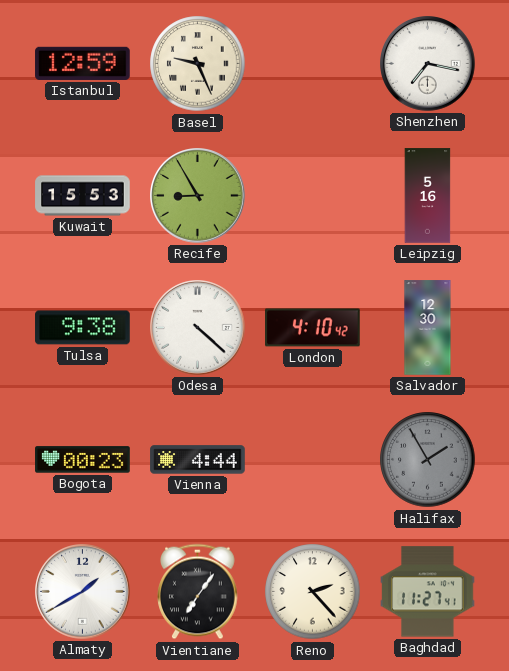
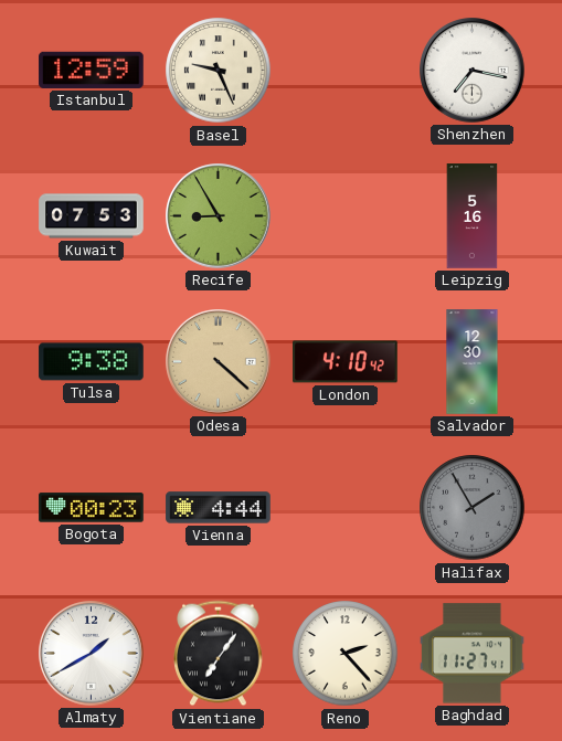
Kuwait: 15:53 -> 07:53 (92, 216)
Odesa dial: white -> champagne (219, 362)
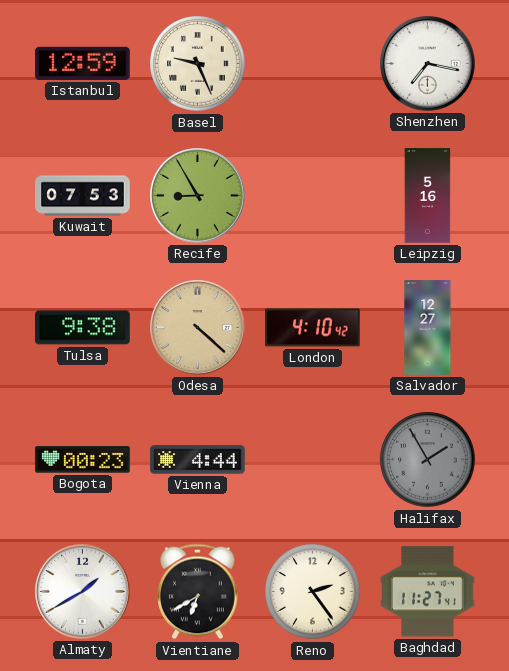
Salvador: 12:30 -> 12:27 (428, 328)
Vientiane: 7:06 -> 6:40 (198, 592)
Reno: 2:23 -> 2:24 (313, 592)
